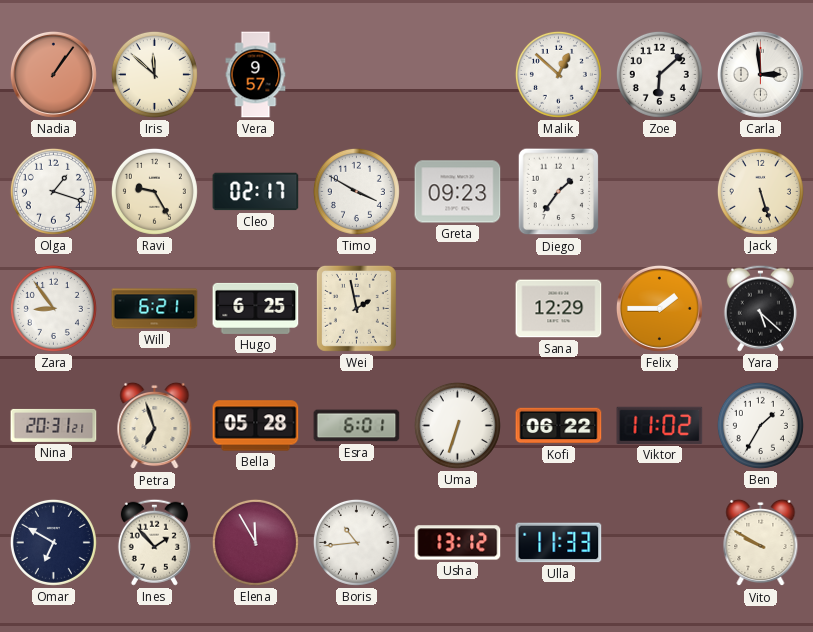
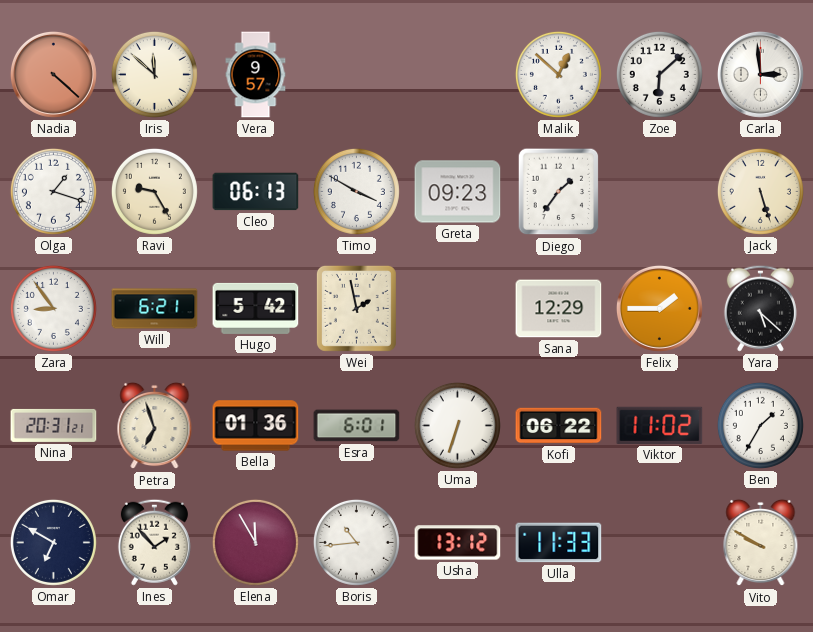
Nadia: 1:06 -> 4:22 (53, 74)
Cleo: 02:17 -> 06:13 (256, 192)
Hugo: 6:25 -> 5:42 (256, 308)
Bella: 05:28 -> 01:36 (256, 426)
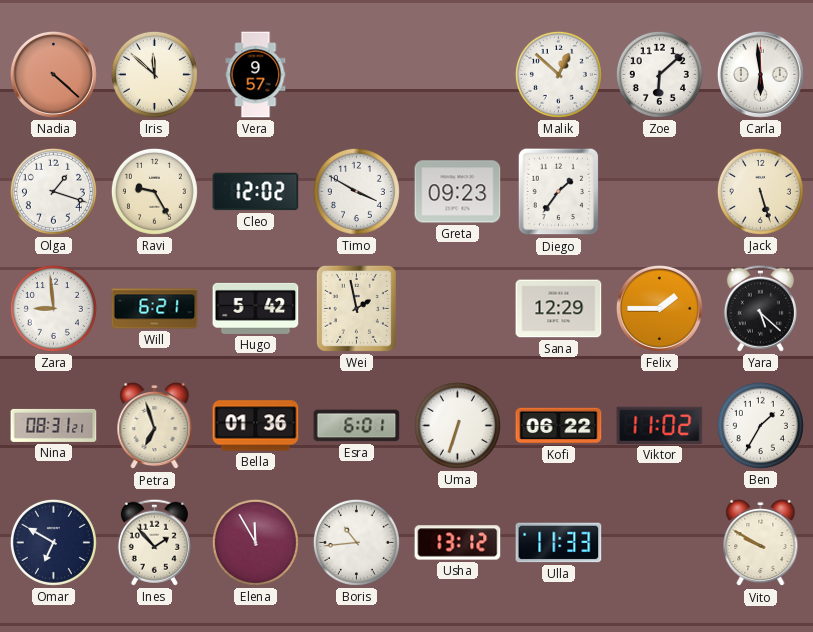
Carla: 2:59 -> 5:59 (760, 74)
Cleo: 06:13 -> 12:02 (256, 192)
Zara: 8:54 -> 8:59 (53, 308)
Nina: 20:31 -> 08:31 (54, 425)
